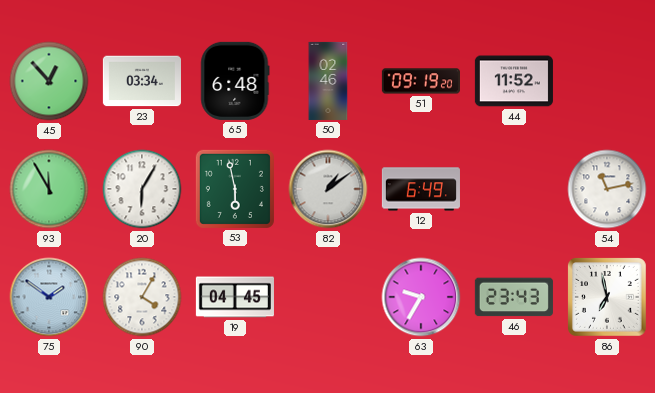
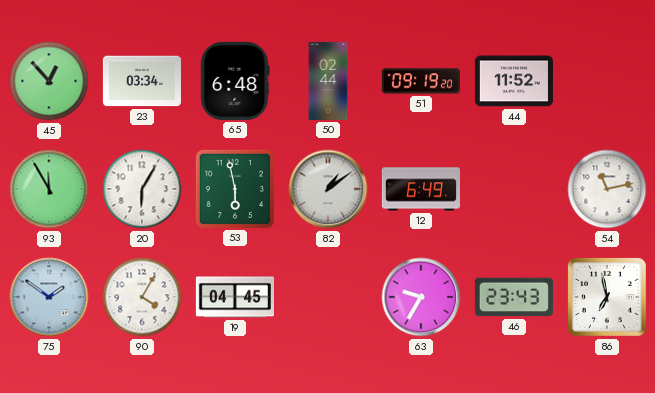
50: 02:46 -> 02:44 (328, 81)
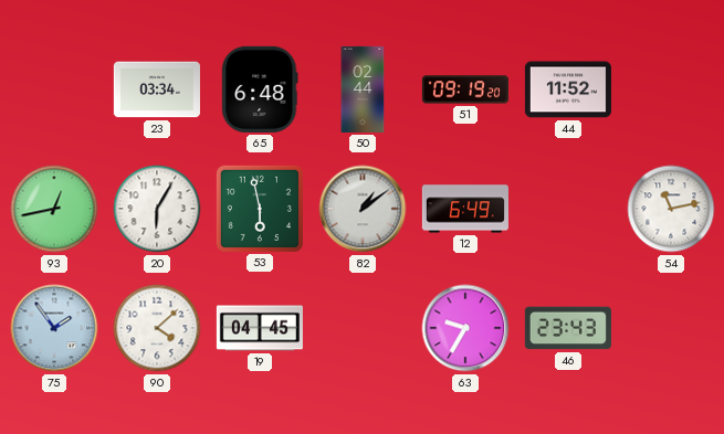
45: 12:53 -> none (49, 81)
93: 11:55 -> 12:43 (54, 209)
75: 1:51 -> 1:54 (54, 328)
90: 4:05 -> 4:08 (157, 328)
86: 6:58 -> none (608, 298)
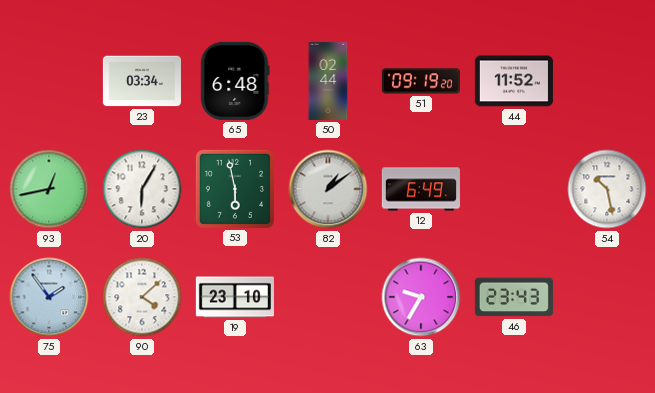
54: 11:13 -> 10:28 (607, 189)
19: 04:45 -> 23:10 (235, 297)
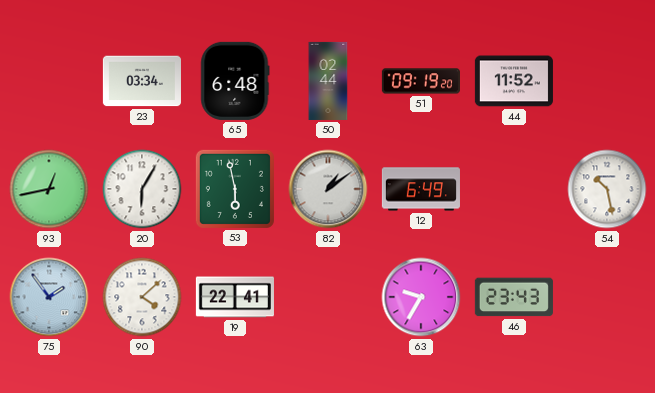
19: 23:10 -> 22:41 (235, 297)
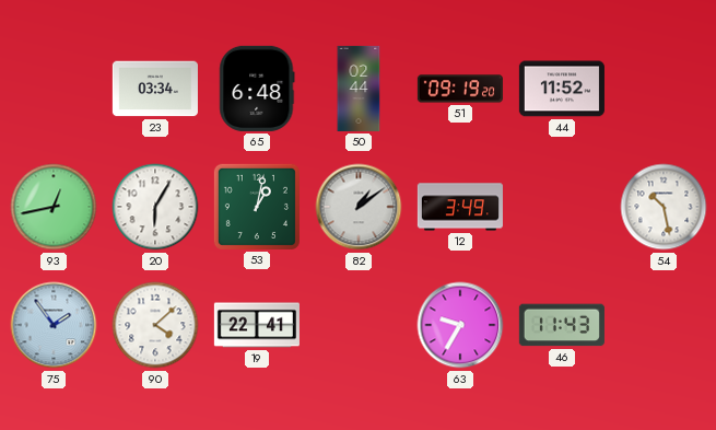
53: 5:58 -> 1:02 (257, 207)
12: 6:49 -> 3:49 (460, 207)
46: 23:43 -> 11:43 (562, 325)
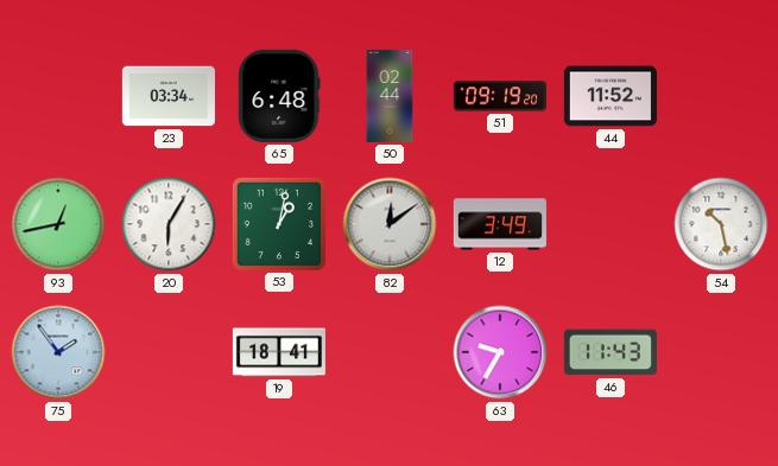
82: 1:09 -> 12:09 (390, 224)
90: 4:08 -> none (155, 325)
19: 22:41 -> 18:41 (279, 352)
